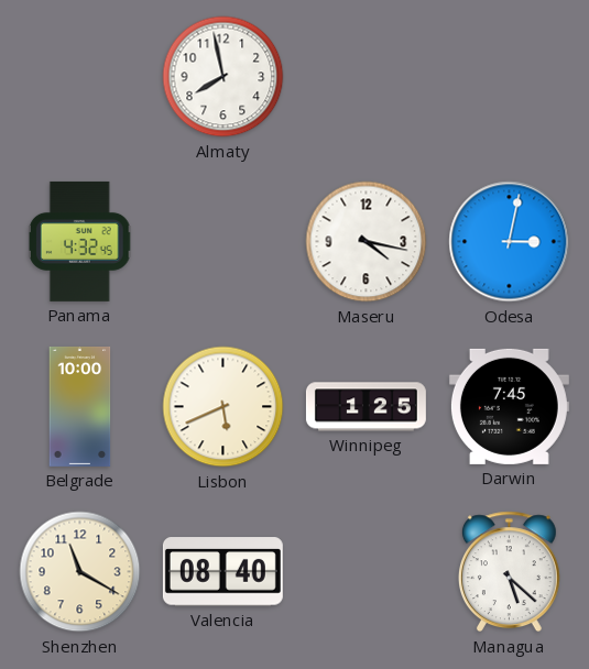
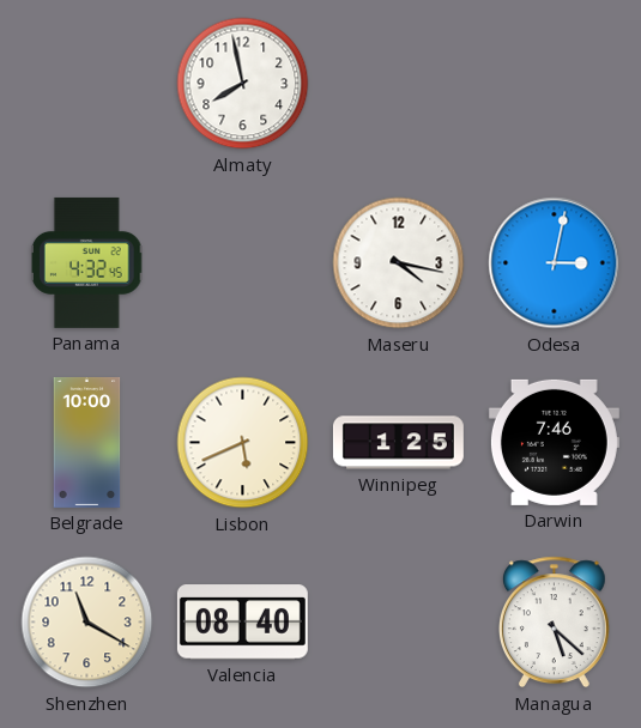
Darwin: 7:45 -> 7:46 (554, 442)
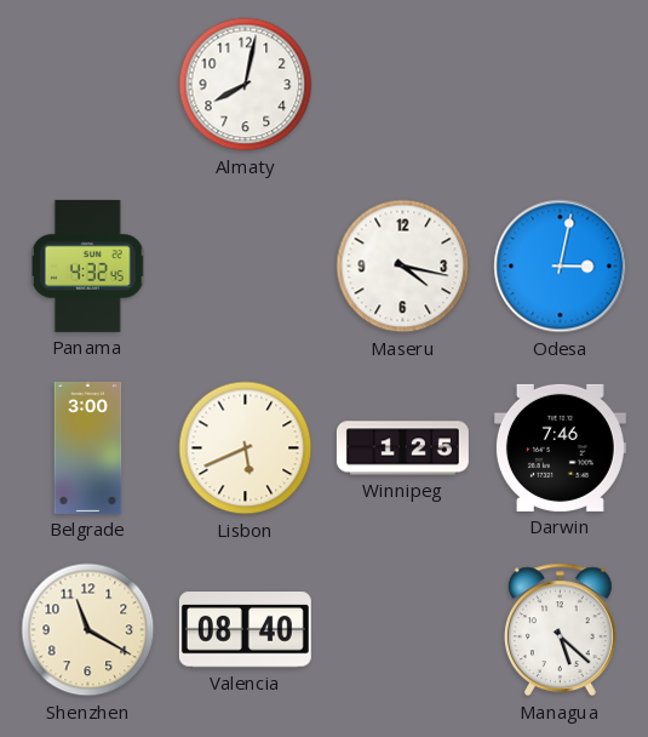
Almaty: 7:58 -> 8:02 (246, 85)
Belgrade: 10:00 -> 3:00 (88, 447)
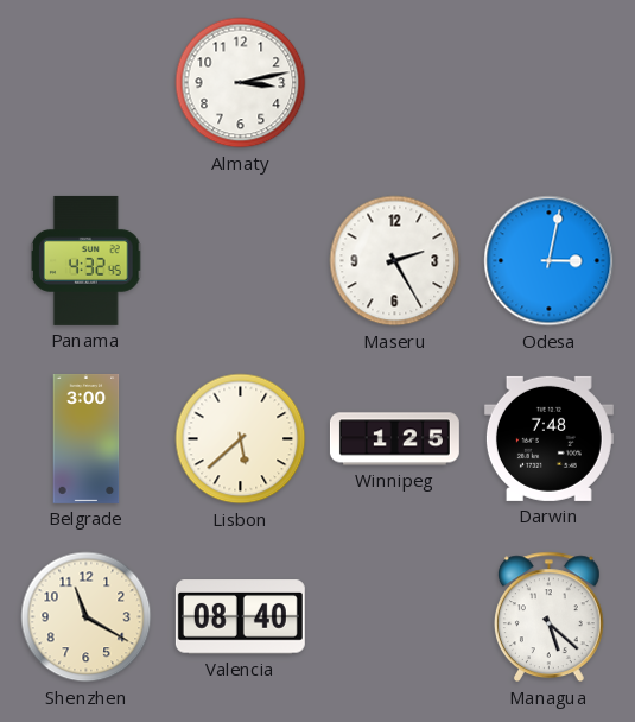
Almaty: 8:02 -> 3:13 (241, 83)
Maseru: 4:17 -> 2:25 (395, 261)
Lisbon: 5:41 -> 5:38 (241, 439)
Darwin: 7:46 -> 7:48 (548, 438)
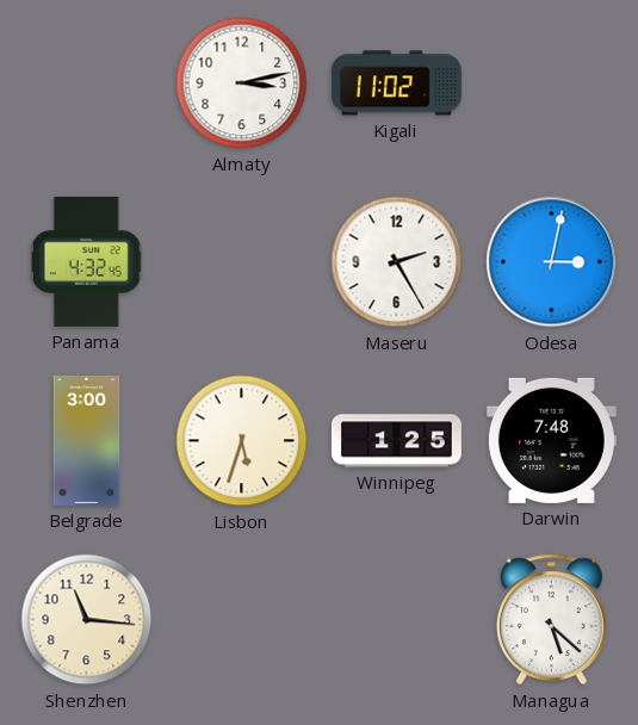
Kigali: none -> 11:02 (396, 83)
Lisbon: 5:38 -> 5:33 (242, 441)
Shenzhen: 11:20 -> 11:16 (87, 620)
Valencia: 08:40 -> none (240, 617)
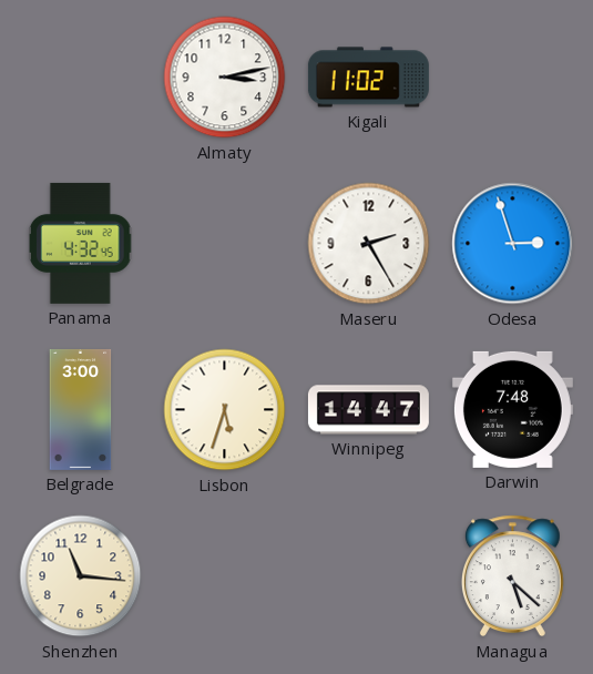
Odesa: 3:02 -> 2:57 (513, 244)
Winnipeg: 1:25 -> 14:47 (368, 410)
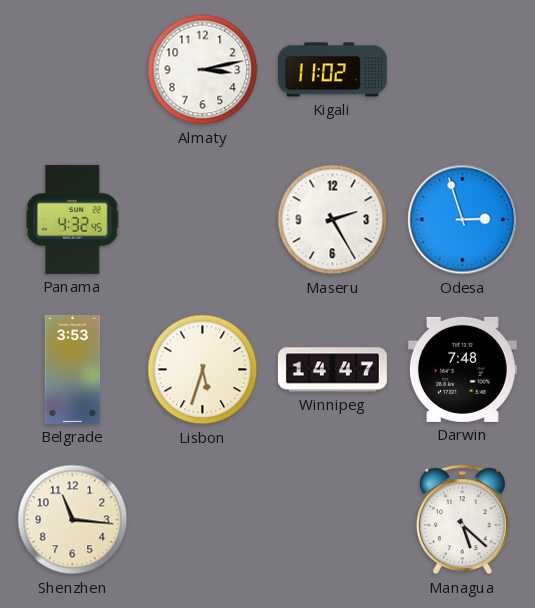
Belgrade: 3:00 -> 3:53 (73, 369)
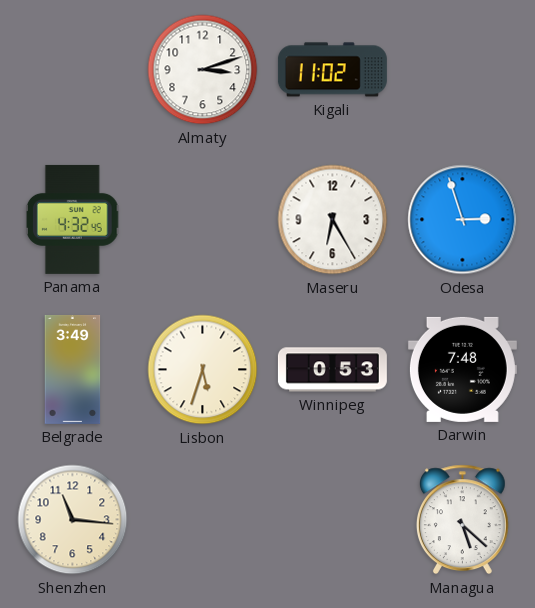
Almaty: 3:13 -> 3:12 (203, 70)
Maseru: 2:25 -> 6:25 (333, 220)
Belgrade: 3:53 -> 3:49 (73, 369)
Winnipeg: 14:47 -> 0:53 (332, 370)
